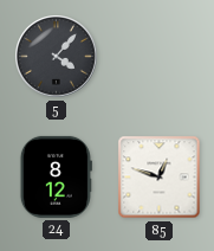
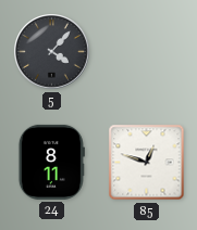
24: 8:12 -> 8:11 (51, 162)
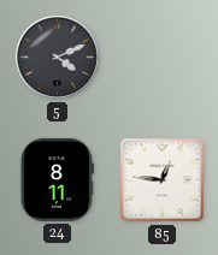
5: 4:07 -> 4:11 (58, 58)
85: 12:48 -> 12:46 (163, 180)
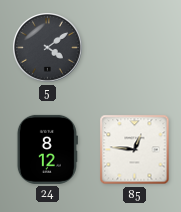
5: 4:11 -> 4:09 (48, 48)
24: 8:11 -> 8:12 (47, 149)
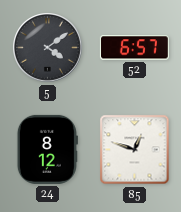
52: none -> 6:57 (134, 48)
85: 12:46 -> 12:48 (135, 150)
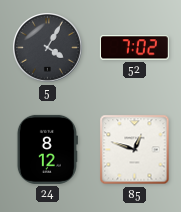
5: 4:09 -> 4:05 (48, 48)
52: 6:57 -> 7:02 (134, 48)
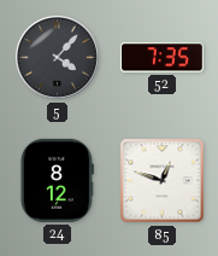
5: 4:05 -> 4:07 (58, 58)
52: 7:02 -> 7:35 (161, 58)
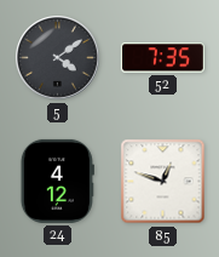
5: 4:07 -> 4:09 (58, 58)
24: 8:12 -> 4:12 (57, 181)
